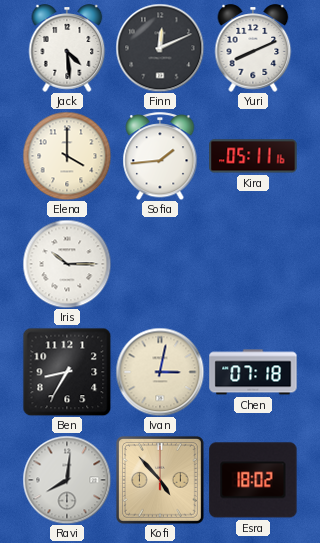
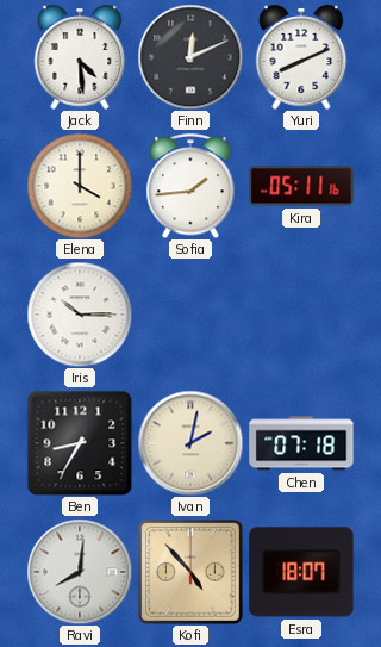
Ivan: 3:02 -> 2:02 (190, 443)
Esra: 18:02 -> 18:07 (301, 572)
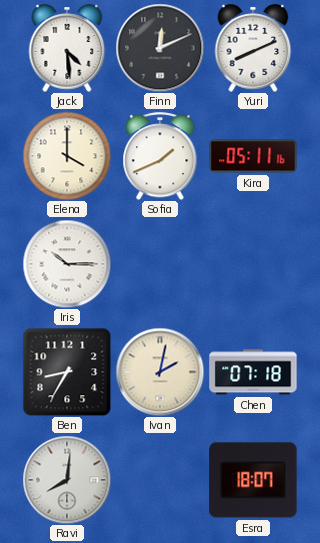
Sofia: 1:44 -> 1:41 (160, 156)
Kofi: 4:53 -> none (190, 572)
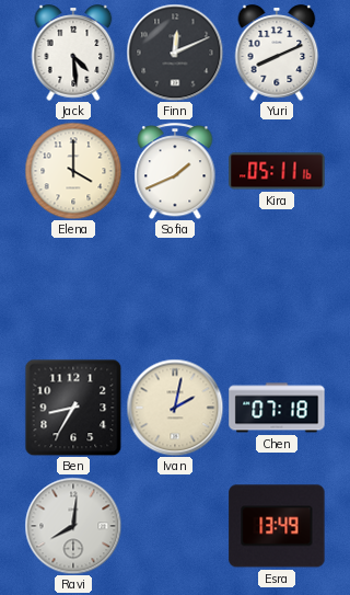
Iris: 10:15 -> none (67, 264)
Esra: 18:07 -> 13:49 (277, 526)
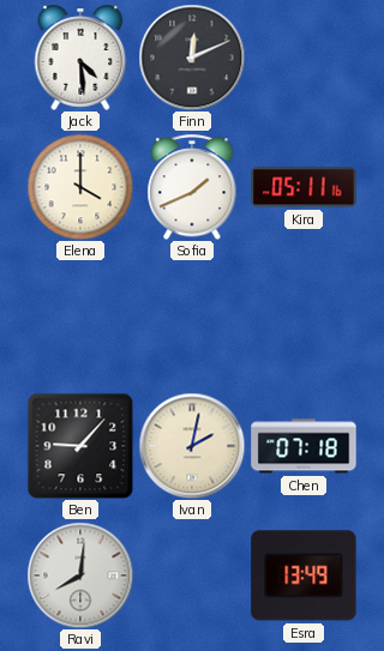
Yuri: 8:11 -> none (277, 53)
Ben: 8:35 -> 9:07 (80, 446)
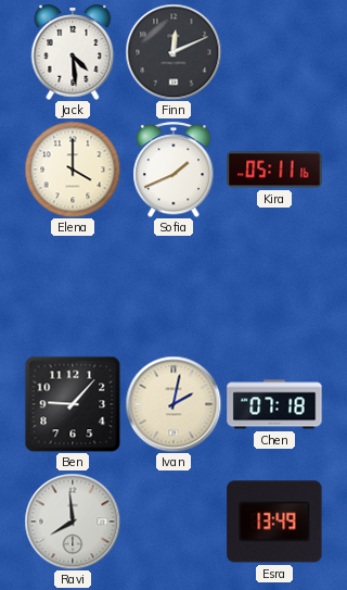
Ravi: 8:01 -> 7:59 (73, 522)
